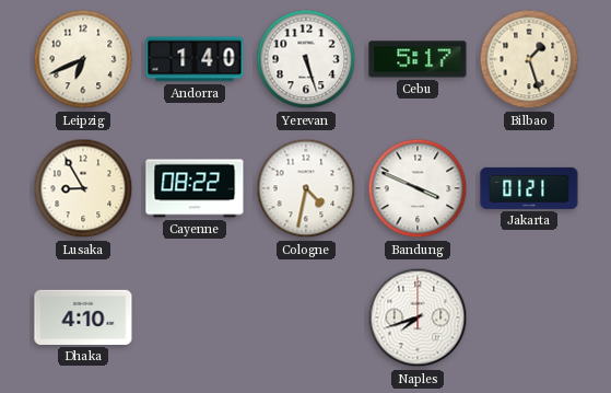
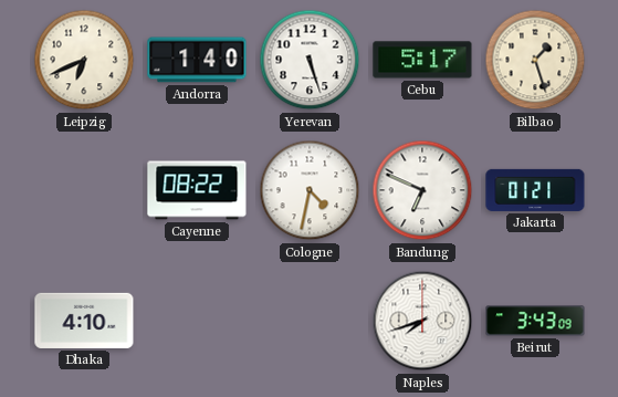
Lusaka: 8:55 -> none (83, 188)
Bandung: 3:49 -> 6:49 (422, 190)
Beirut: none -> 3:43 (535, 321)
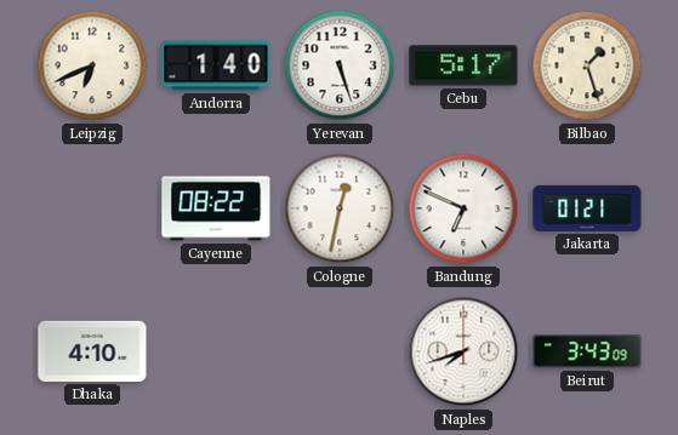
Cologne: 4:32 -> 12:32 (340, 208)
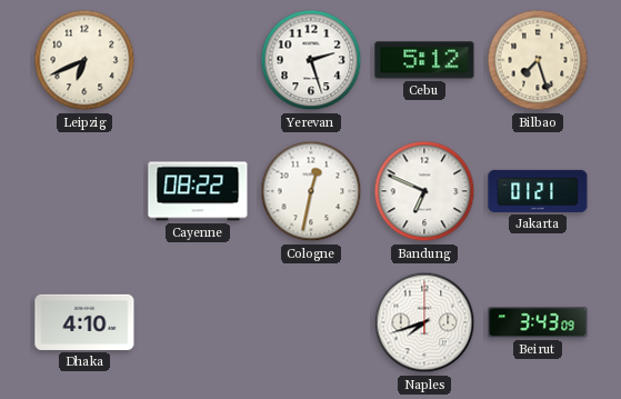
Andorra: 1:40 -> none (216, 65)
Yerevan: 5:27 -> 2:27 (311, 60)
Cebu: 5:17 -> 5:12 (424, 60)
Bilbao: 1:27 -> 7:27 (538, 60)
